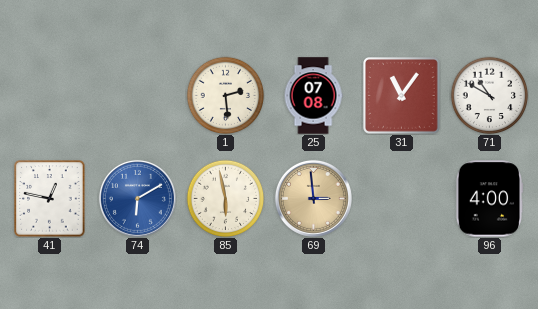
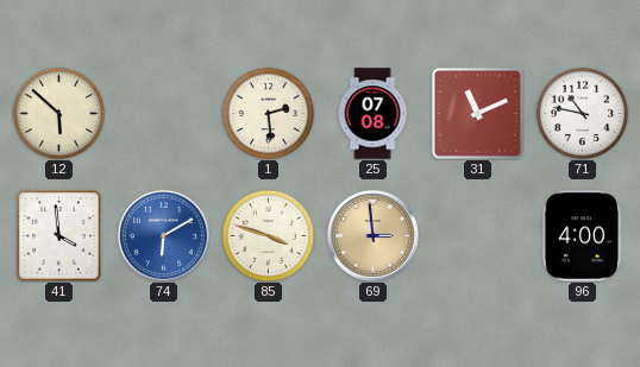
12: none -> 5:52 (58, 113)
31: 11:06 -> 11:11 (478, 114)
71: 10:50 -> 10:47 (582, 113)
41: 12:47 -> 3:59 (59, 236)
85: 5:58 -> 3:48 (268, 235)
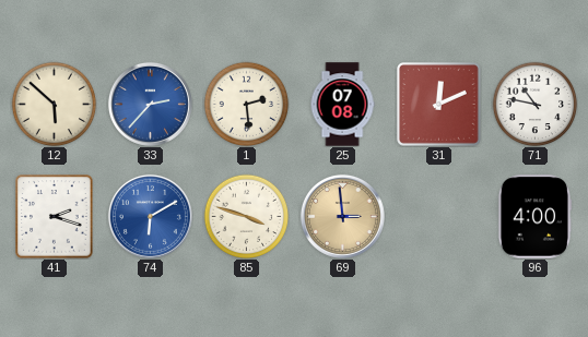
33: none -> 2:37 (150, 104)
31: 11:11 -> 12:11 (439, 105)
41: 3:59 -> 2:18 (55, 217)
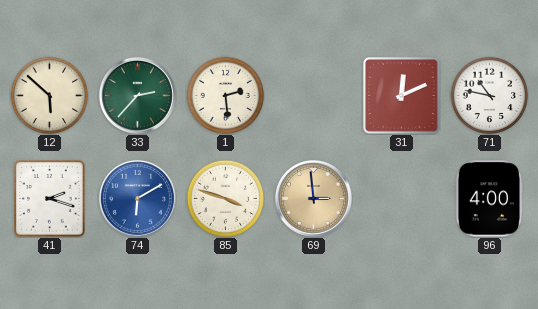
33 dial: blue -> green (137, 95)
25: 07:08 -> none (342, 105)
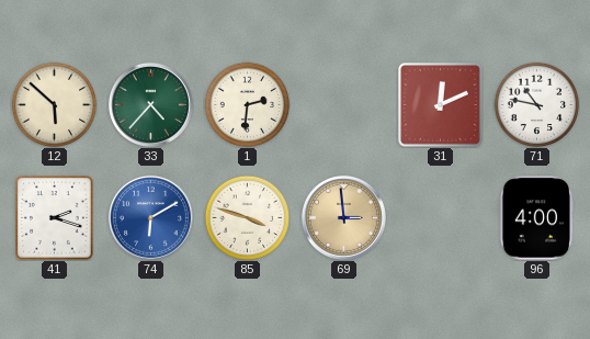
33: 2:37 -> 4:37 (150, 104)
1: 2:29 -> 2:31 (247, 104)
